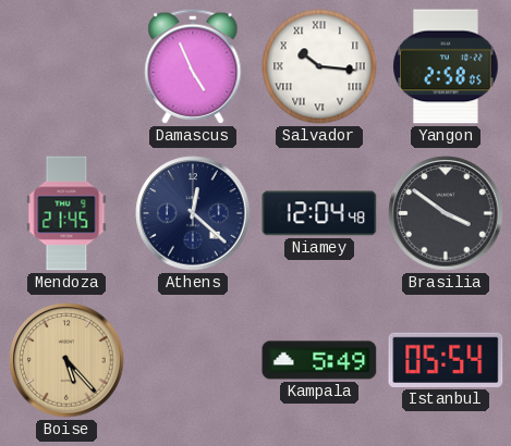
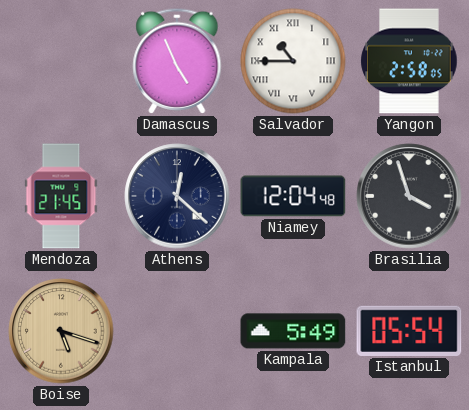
Salvador: 10:16 -> 10:45 (293, 61)
Brasilia: 3:51 -> 3:57 (409, 196)
Boise: 5:23 -> 5:18 (61, 331)
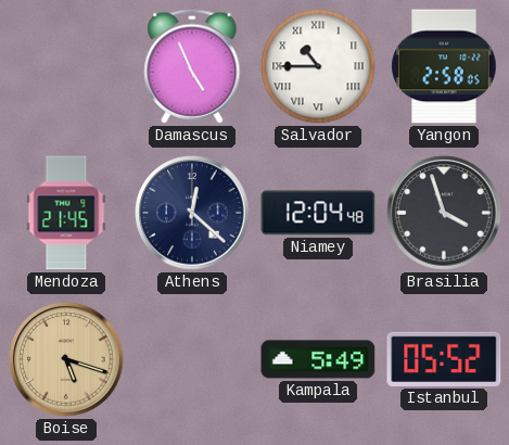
Istanbul: 05:54 -> 05:52 (444, 359)
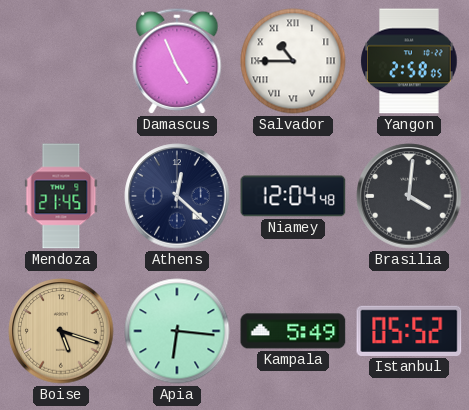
Brasilia: 3:57 -> 4:01 (409, 196)
Apia: none -> 6:16 (177, 331)
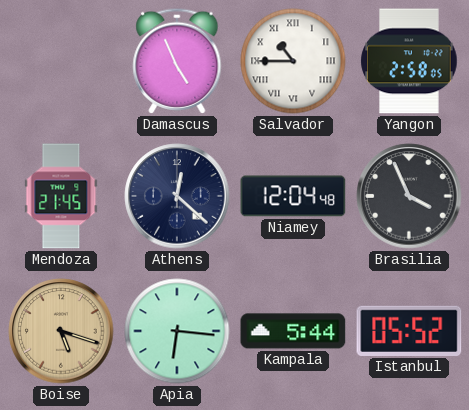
Brasilia: 4:01 -> 3:56 (409, 196)
Kampala: 5:49 -> 5:44 (293, 331)
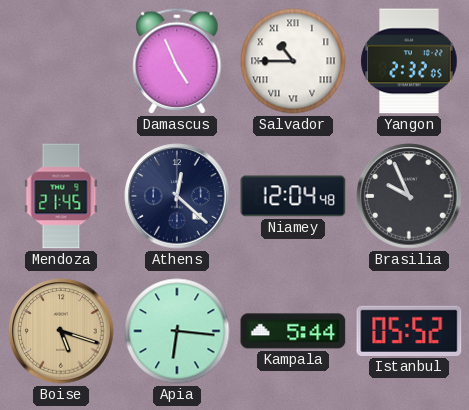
Yangon: 2:58 -> 2:32 (409, 61)
Brasilia: 3:56 -> 9:56 (409, 196)
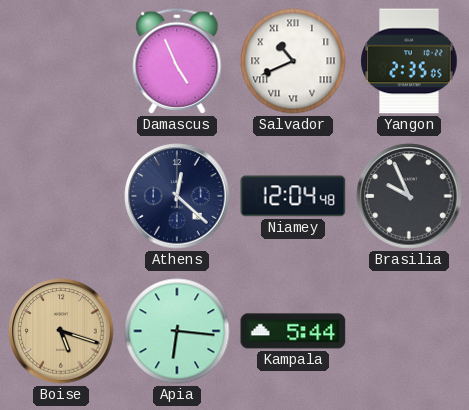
Salvador: 10:45 -> 10:41 (293, 61)
Yangon: 2:32 -> 2:35 (409, 61)
Mendoza: 21:45 -> none (61, 196)
Istanbul: 05:52 -> none (409, 331)
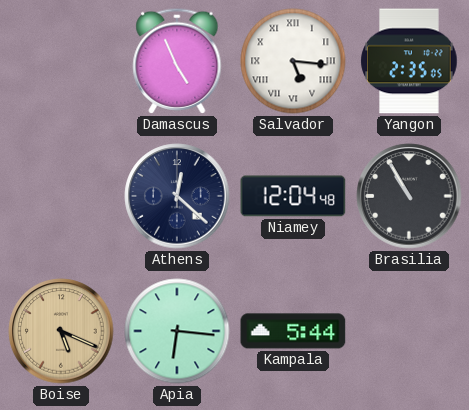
Salvador: 10:41 -> 5:16 (293, 61)
Brasilia: 9:56 -> 10:55 (409, 196)
Boise: 5:18 -> 5:19 (61, 331)
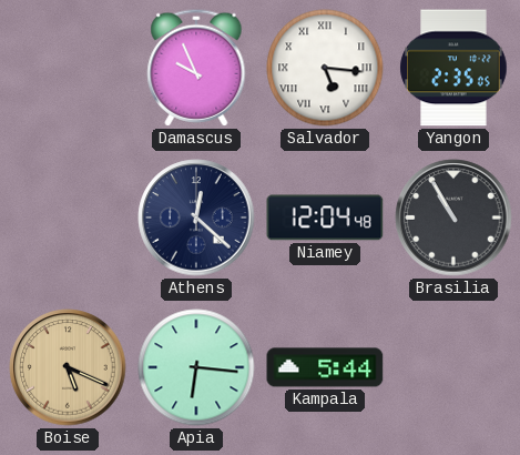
Damascus: 4:56 -> 9:56 (196, 68)
